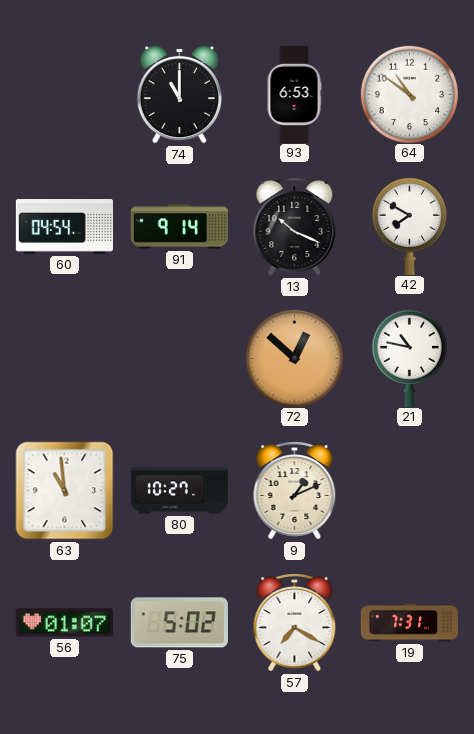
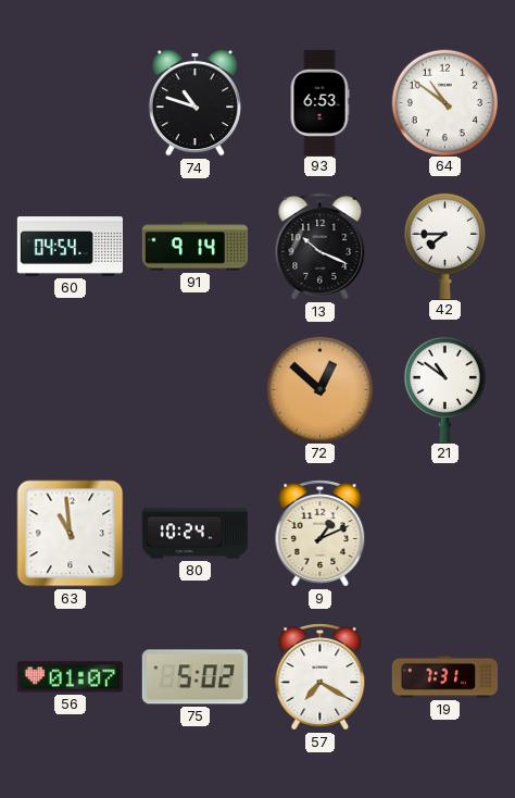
74: 11:00 -> 10:48 (194, 102)
42: 7:50 -> 7:45 (444, 246)
21: 10:47 -> 10:51 (444, 389)
80: 10:27 -> 10:24 (194, 534)
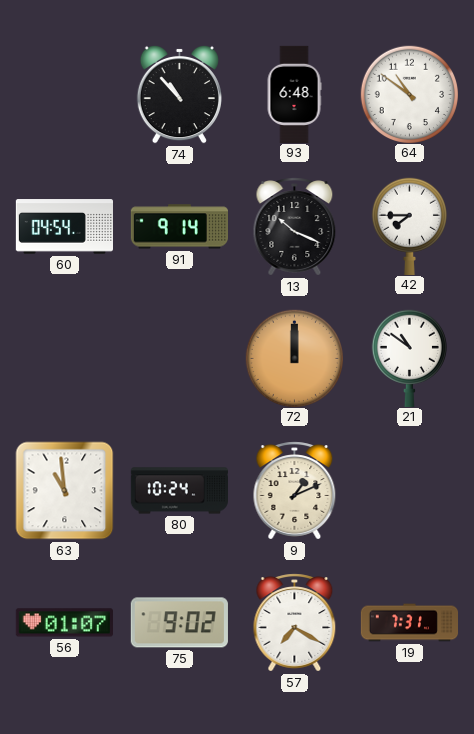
74: 10:48 -> 10:53 (179, 94)
93: 6:53 -> 6:48 (294, 94)
72: 12:52 -> 12:00 (294, 358)
75: 5:02 -> 9:02 (179, 623)
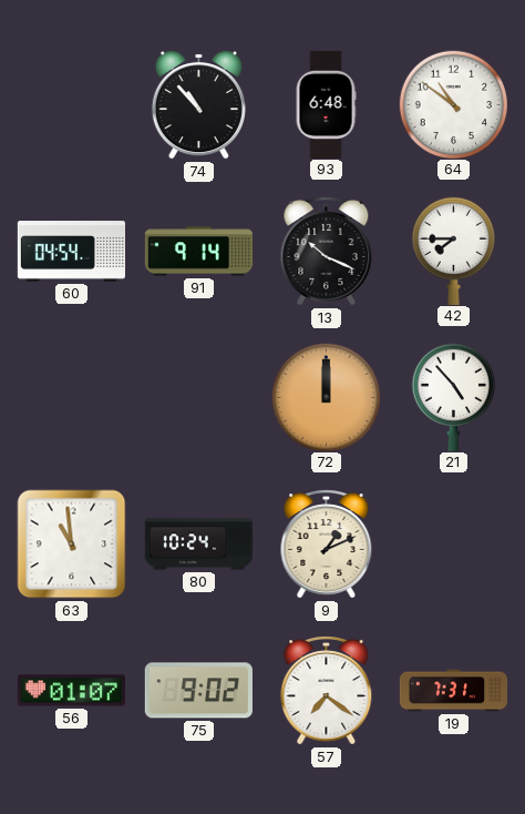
21: 10:51 -> 4:53 (453, 397)
57: 7:20 -> 7:21 (327, 691)
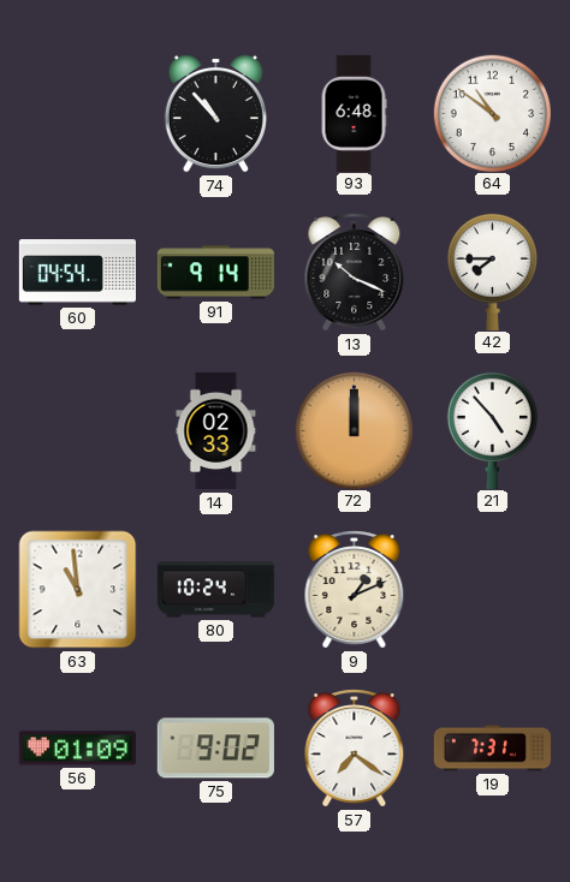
14: none -> 02:33 (216, 431)
56: 01:07 -> 01:09 (77, 749)
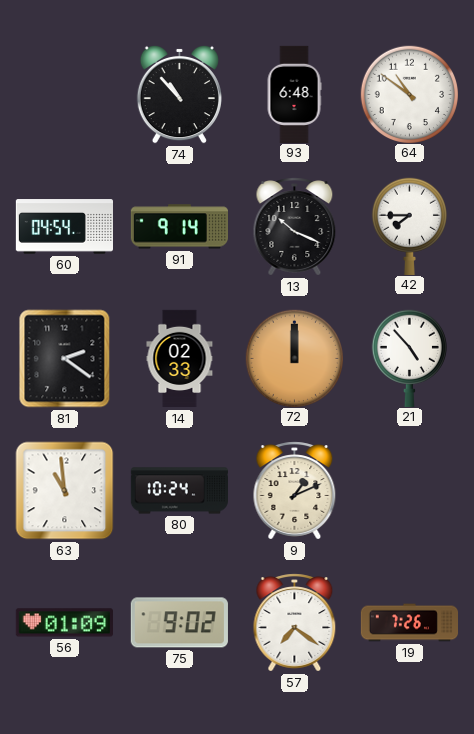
81: none -> 2:21 (65, 359)
19: 7:31 -> 7:26 (410, 623)
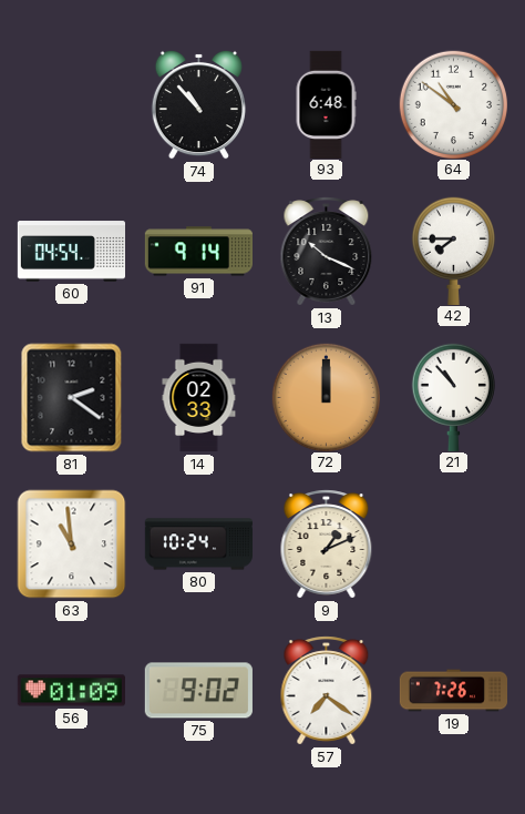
21: 4:53 -> 10:53 (453, 397)
